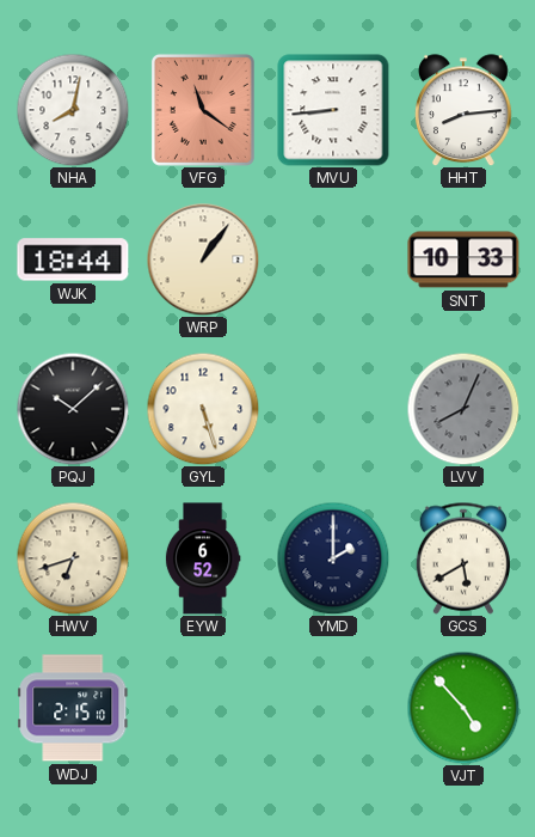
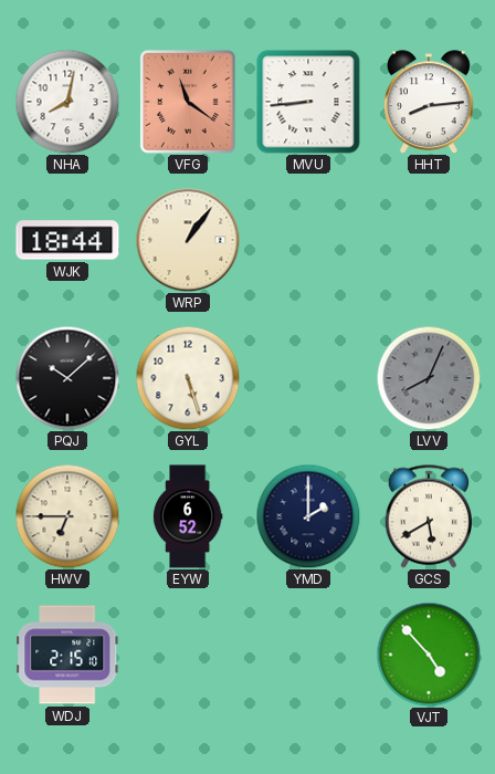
SNT: 10:33 -> none (463, 259)
HWV: 6:42 -> 6:45 (67, 516)
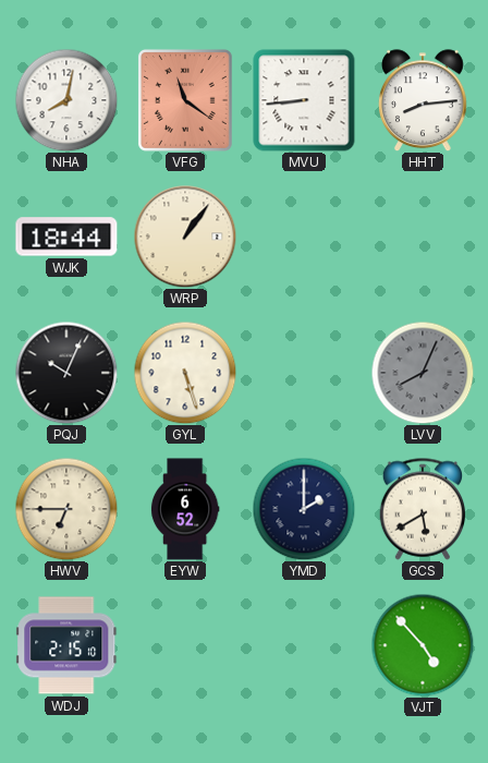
PQJ: 10:08 -> 10:04 (66, 373)
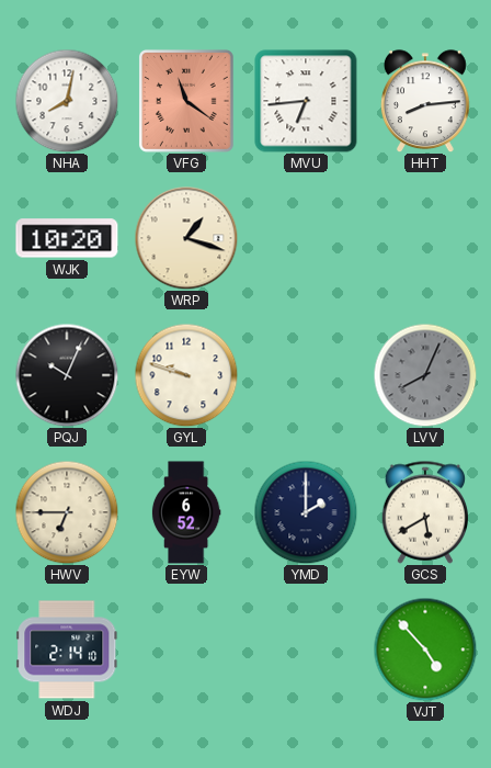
MVU: 8:44 -> 6:44 (306, 101)
WJK: 18:44 -> 10:20 (67, 238)
WRP: 1:06 -> 1:18 (186, 238)
GYL: 5:27 -> 9:48 (186, 375)
WDJ: 2:15 -> 2:14 (67, 650)
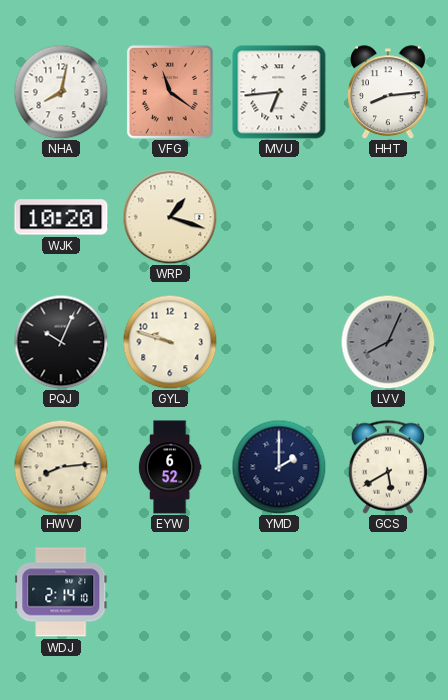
HWV: 6:45 -> 8:14 (61, 467)
VJT: 4:53 -> none (425, 650)
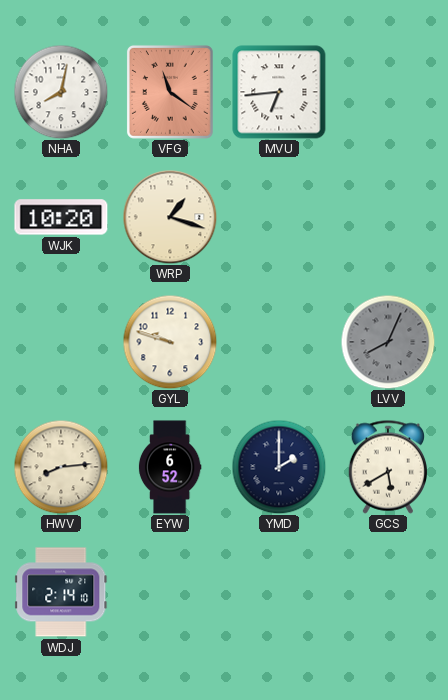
HHT: 8:14 -> none (388, 92)
PQJ: 10:04 -> none (61, 342)
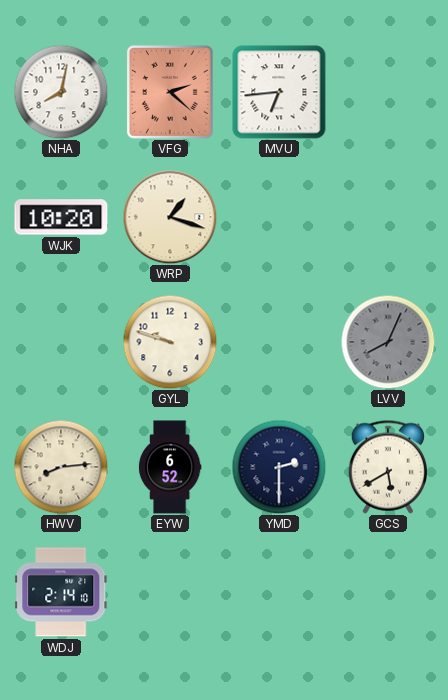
VFG: 11:21 -> 2:22 (170, 92)
YMD: 2:00 -> 2:30 (279, 467)
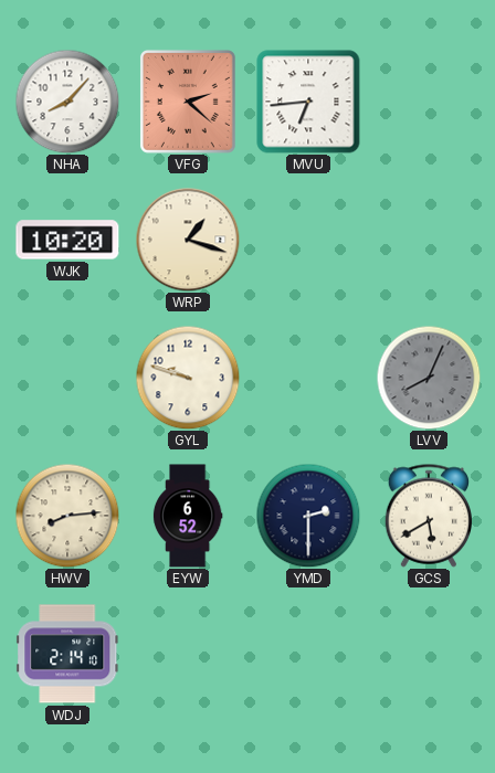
NHA: 8:02 -> 8:07 (67, 102)
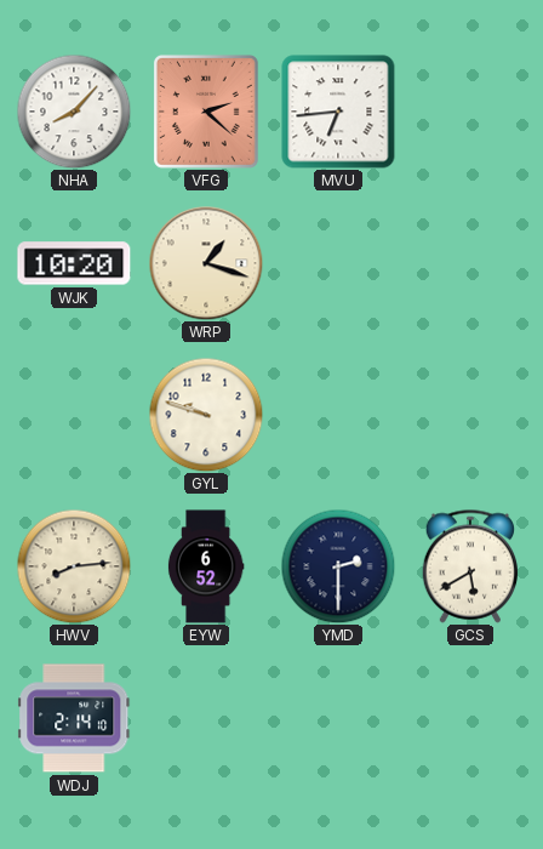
LVV: 8:04 -> none (429, 378)
